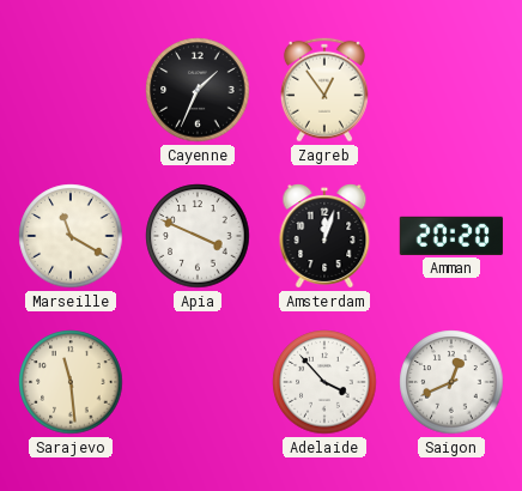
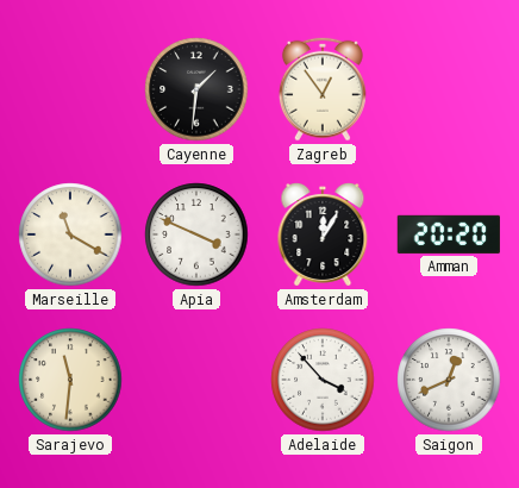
Cayenne: 1:34 -> 1:31 (196, 89)
Amsterdam: 12:03 -> 12:05 (323, 236)
Sarajevo: 11:29 -> 11:31 (70, 380)
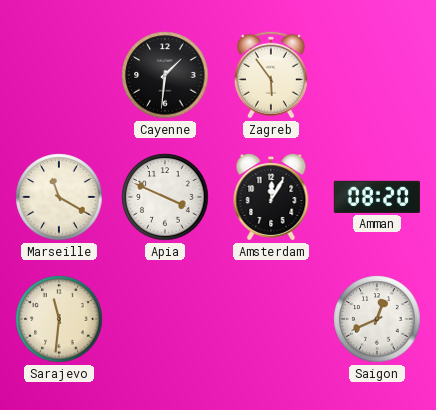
Zagreb: 12:54 -> 5:54 (271, 75)
Amman: 20:20 -> 08:20 (376, 197)
Adelaide: 3:53 -> none (323, 380)
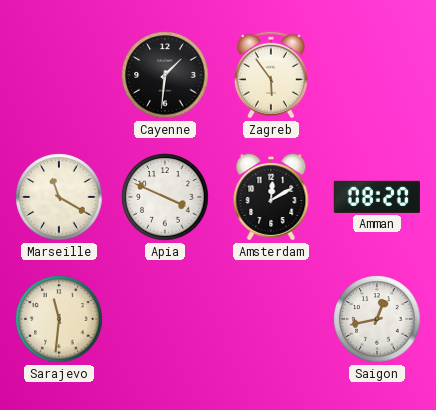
Amsterdam: 12:05 -> 12:10 (271, 198)
Saigon: 12:41 -> 12:43 (377, 319)
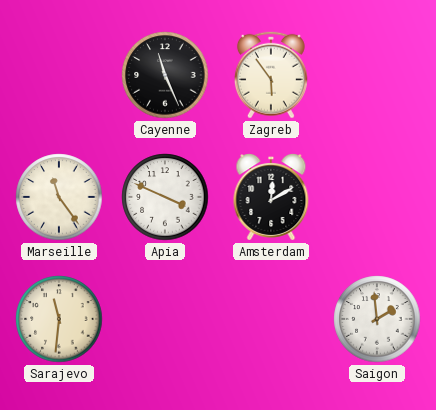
Cayenne: 1:31 -> 11:26 (165, 75)
Marseille: 11:20 -> 11:24 (59, 197)
Amman: 08:20 -> none (376, 197)
Saigon: 12:43 -> 1:59 (377, 319)
